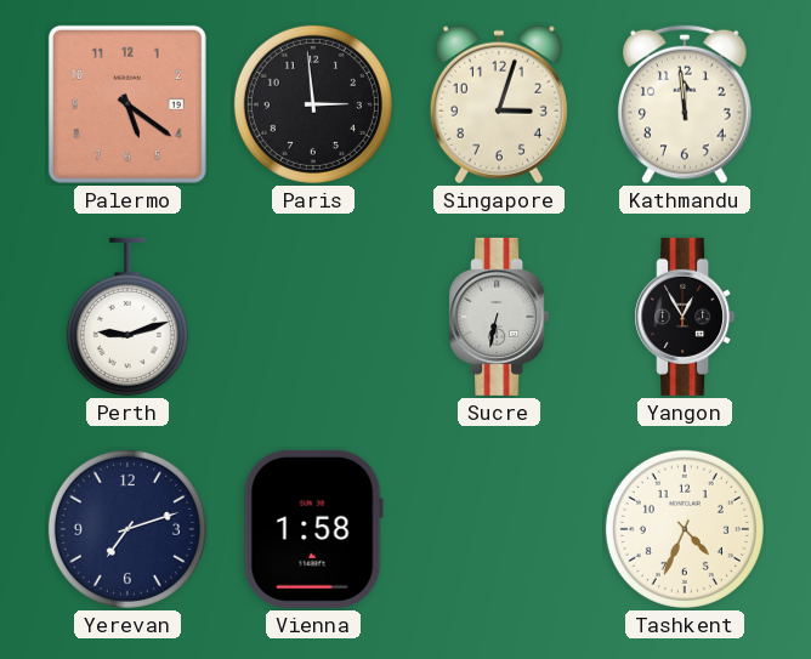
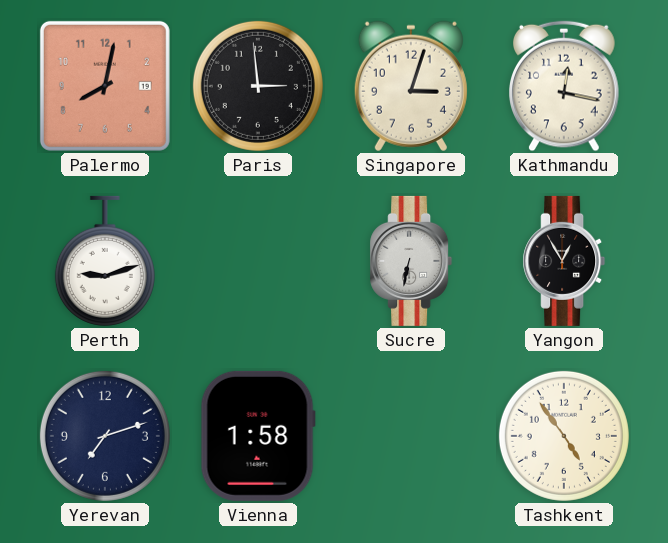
Palermo: 5:21 -> 8:02 (105, 86)
Kathmandu: 11:59 -> 12:17 (565, 86)
Tashkent: 4:34 -> 4:54 (564, 436)
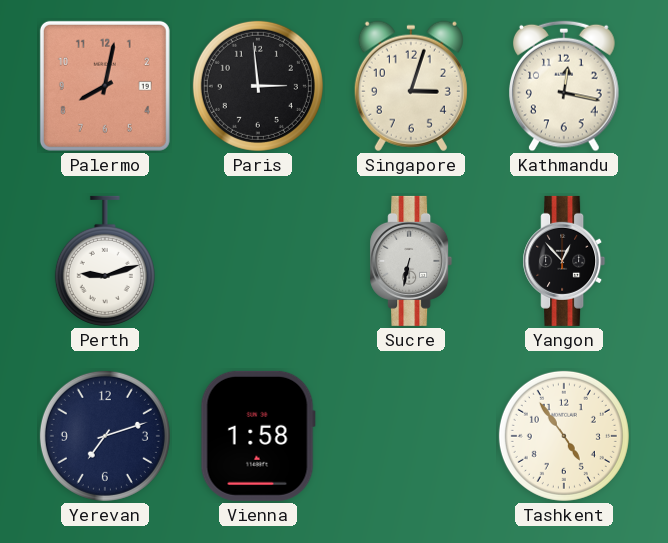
Yangon: 12:55 -> 12:53 (564, 261)
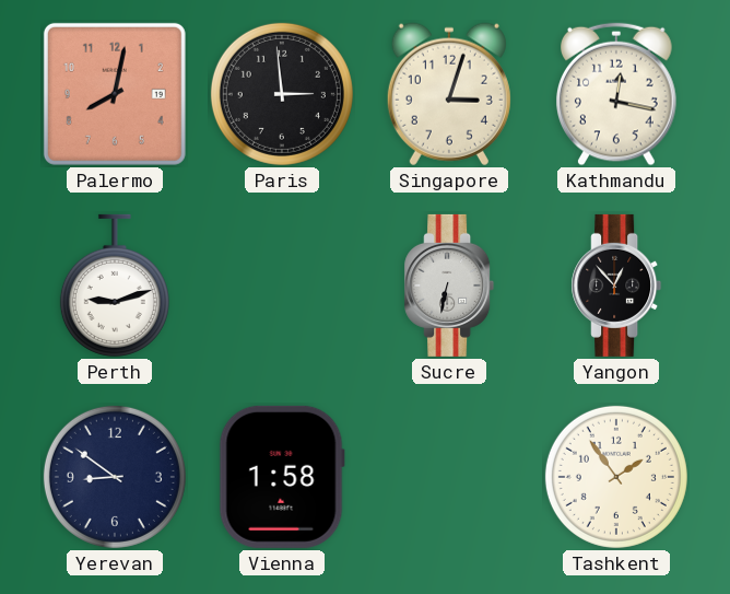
Yerevan: 7:12 -> 8:51 (115, 477)
Tashkent: 4:54 -> 1:54 (616, 477)
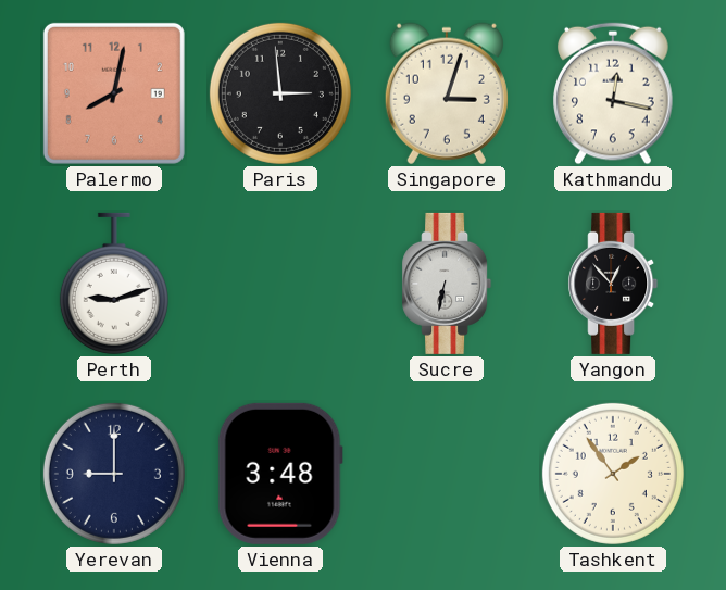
Yerevan: 8:51 -> 9:00 (114, 474)
Vienna: 1:58 -> 3:48 (280, 474)
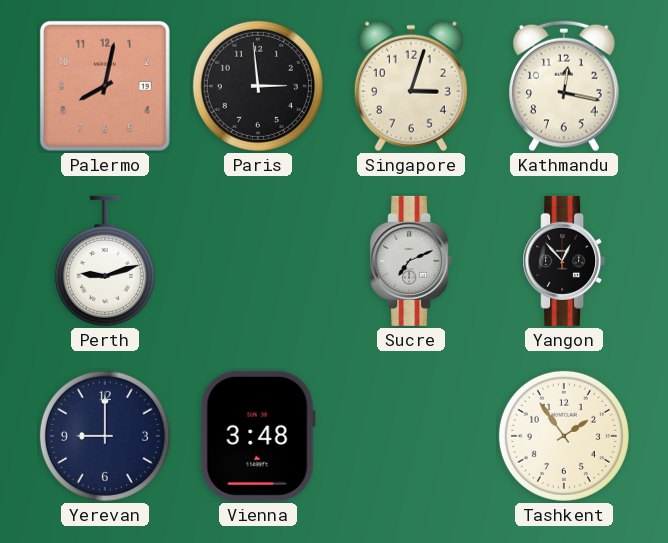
Sucre: 6:32 -> 7:11 (411, 261)
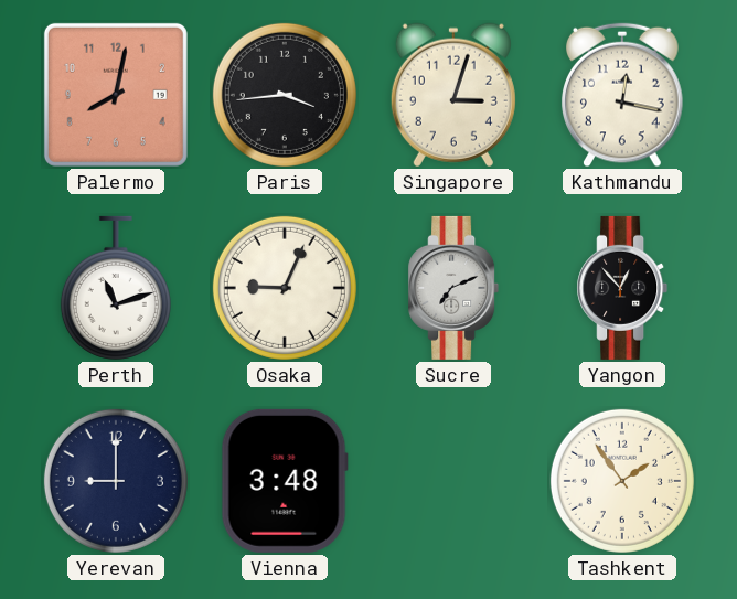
Paris: 2:59 -> 3:44 (285, 95)
Perth: 9:12 -> 11:12 (116, 288)
Osaka: none -> 9:04 (285, 288)
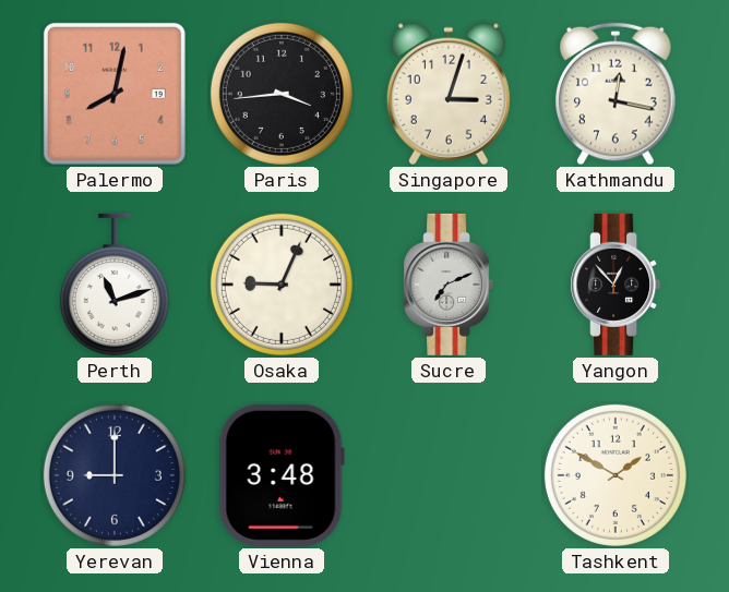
Tashkent: 1:54 -> 1:50 (616, 475)
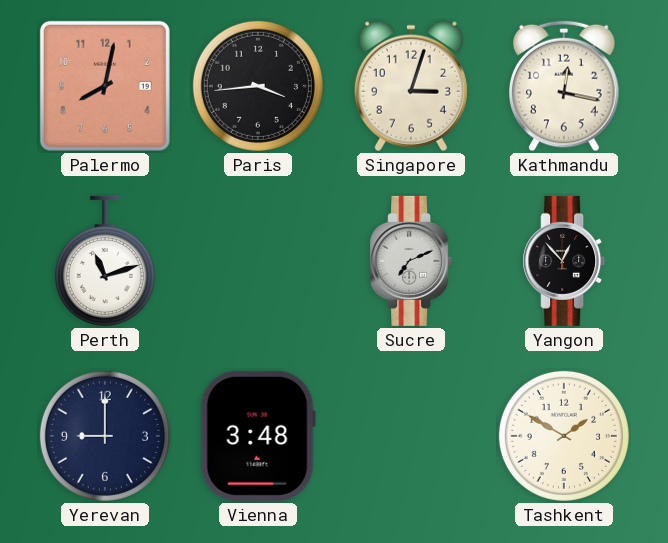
Osaka: 9:04 -> none (282, 285)
